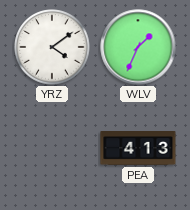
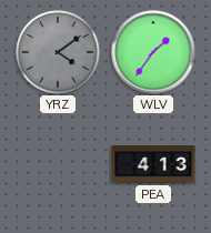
YRZ dial: white -> grey (58, 52)
WLV: 1:34 -> 1:36 (153, 52)
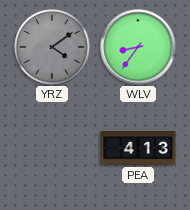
WLV: 1:36 -> 8:36 (138, 47)
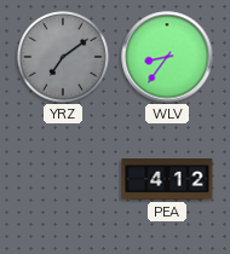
YRZ: 4:09 -> 7:09 (63, 57)
PEA: 4:13 -> 4:12 (167, 180)
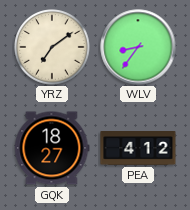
YRZ dial: grey -> cream (52, 47)
GQK: none -> 18:27 (52, 148)
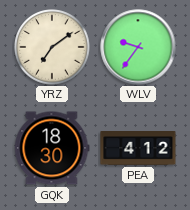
WLV: 8:36 -> 9:36 (138, 47)
GQK: 18:27 -> 18:30 (52, 148)
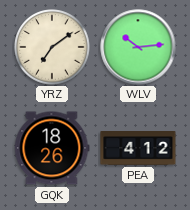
WLV: 9:36 -> 10:14 (138, 47)
GQK: 18:30 -> 18:26 (52, 148)
